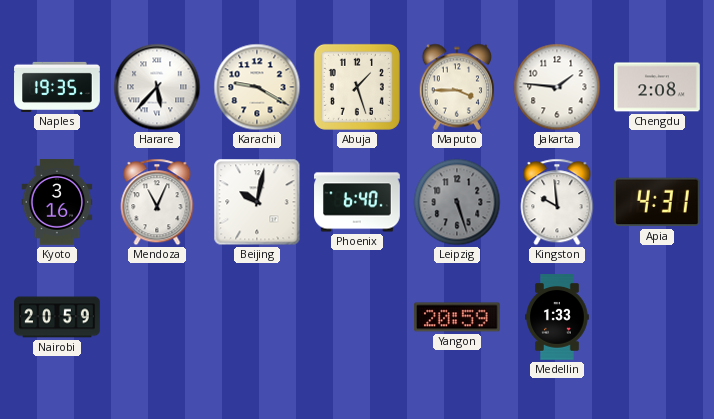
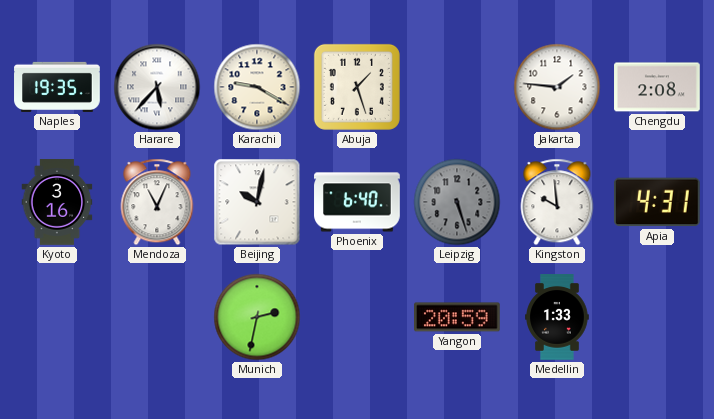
Maputo: 3:45 -> none (456, 87)
Nairobi: 20:59 -> none (57, 317)
Munich: none -> 2:32 (257, 317)
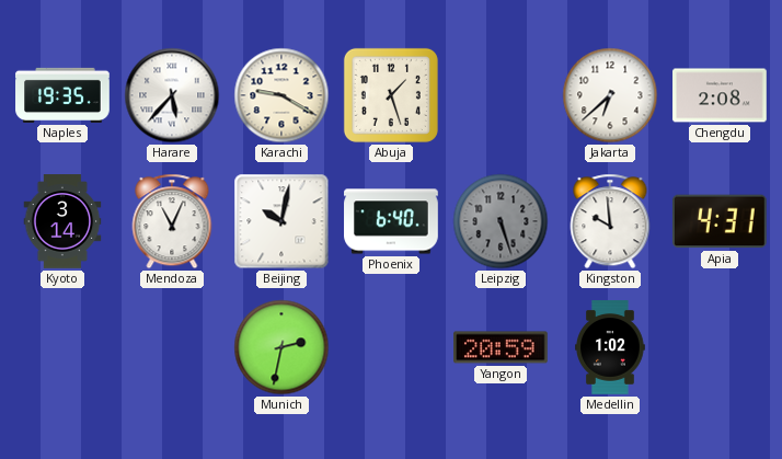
Jakarta: 1:46 -> 6:38 (610, 95)
Kyoto: 3:16 -> 3:14 (62, 221)
Medellin: 1:33 -> 1:02 (611, 347)
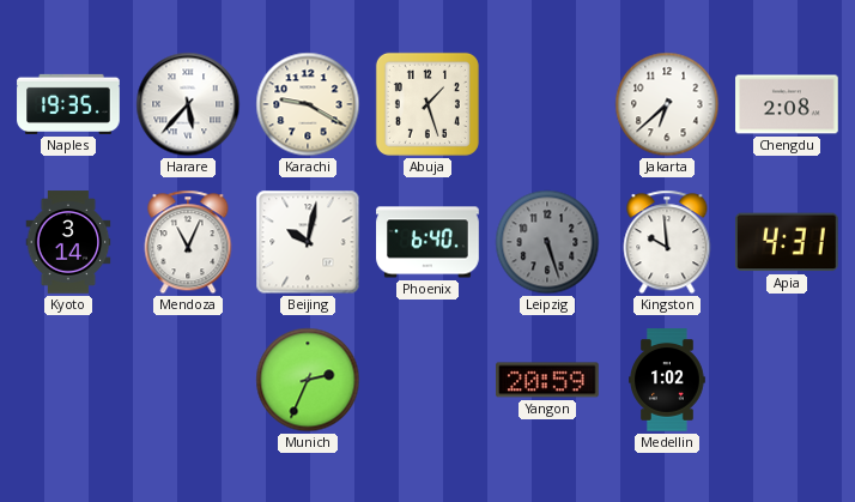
Munich: 2:32 -> 2:34 (308, 380)
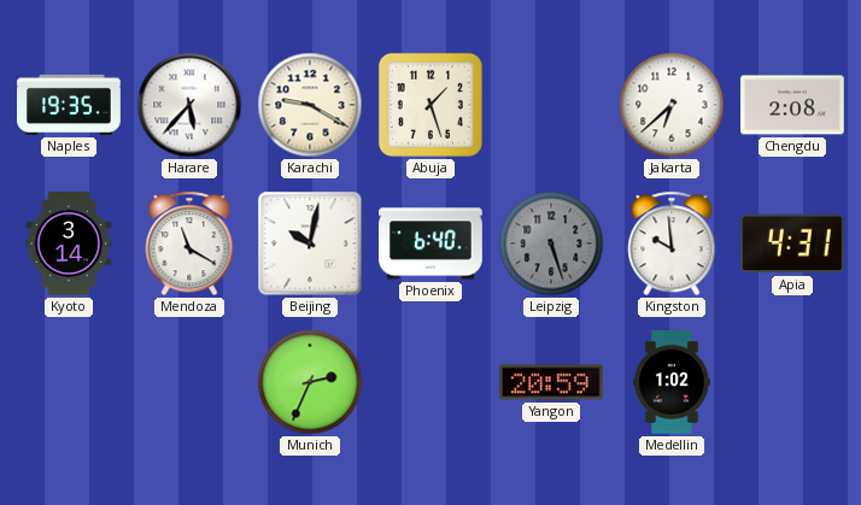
Mendoza: 11:04 -> 11:20 (189, 243)
